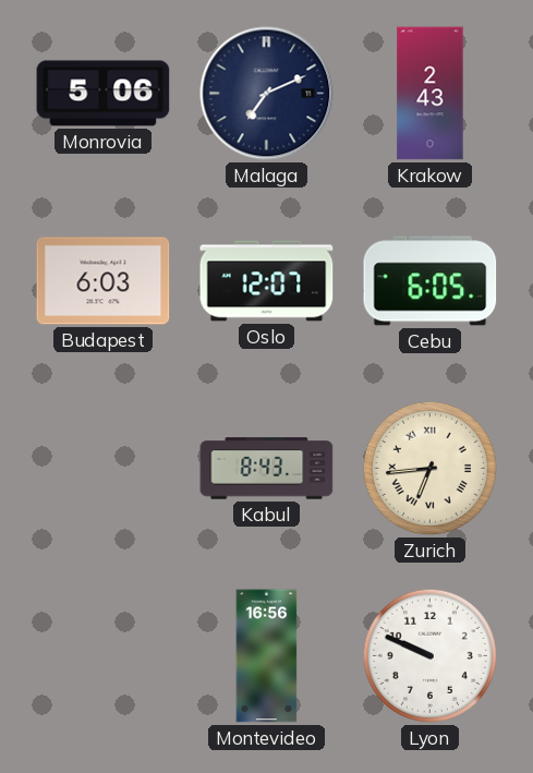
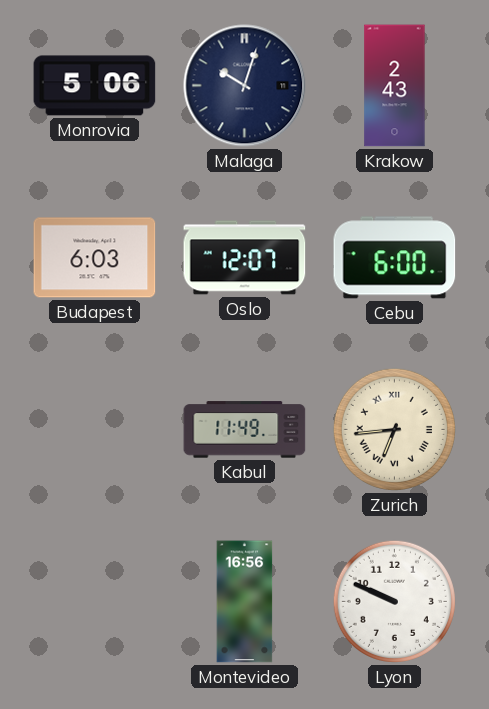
Malaga: 7:11 -> 10:03 (245, 86)
Cebu: 6:05 -> 6:00 (395, 258)
Kabul: 8:43 -> 11:49 (245, 430)
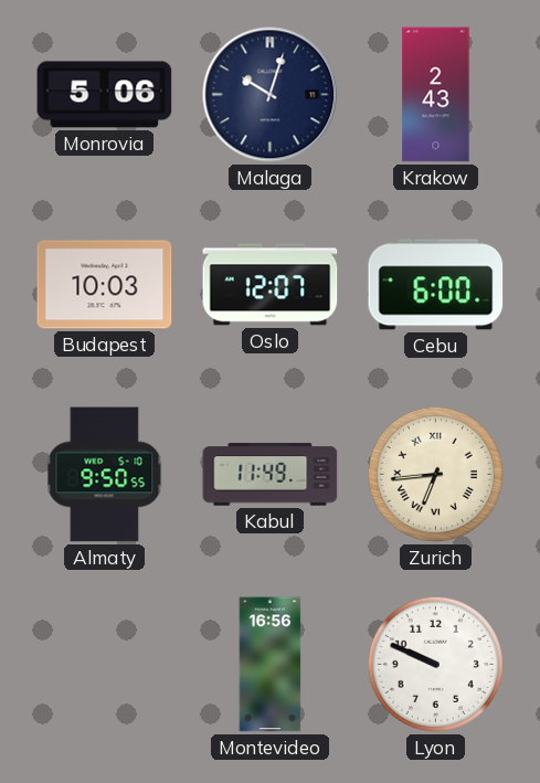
Budapest: 6:03 -> 10:03 (105, 285)
Almaty: none -> 9:50 (105, 475)
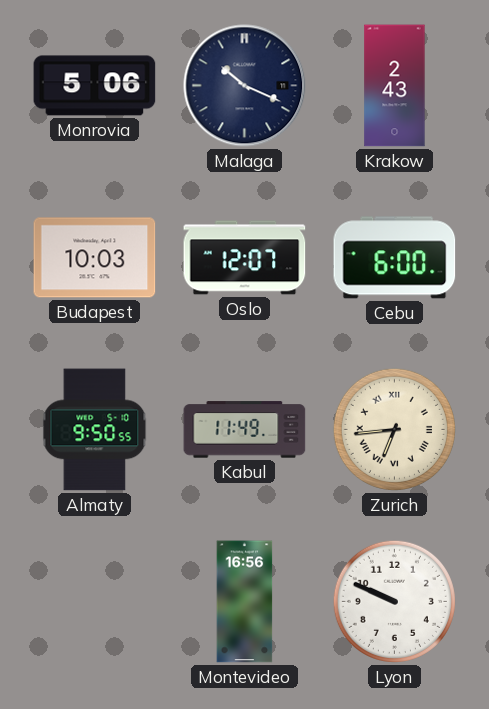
Malaga: 10:03 -> 10:19 (245, 86)
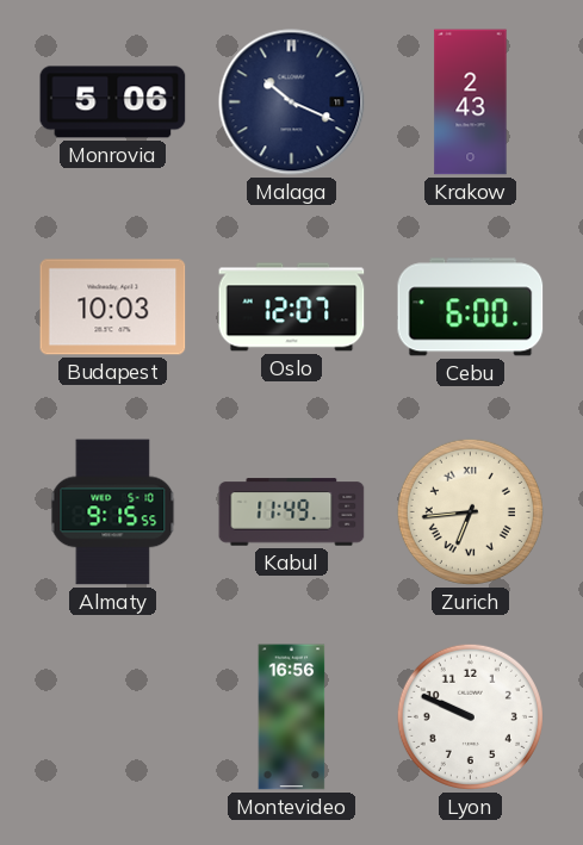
Almaty: 9:50 -> 9:15 (113, 512)
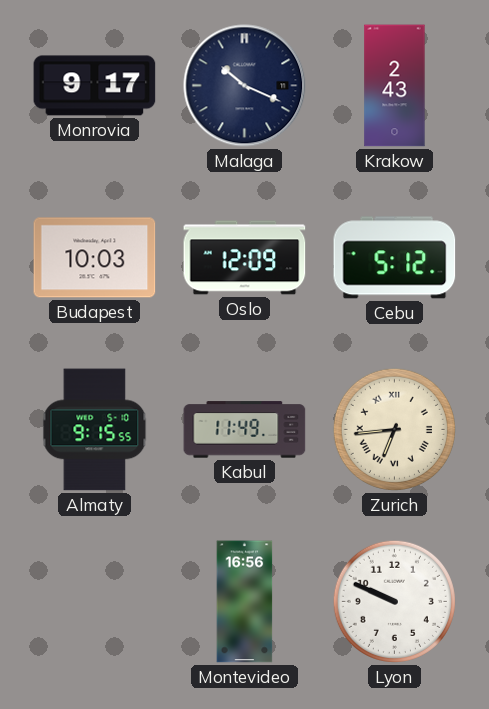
Monrovia: 5:06 -> 9:17 (95, 86)
Oslo: 12:07 -> 12:09 (245, 258)
Cebu: 6:00 -> 5:12 (395, 258)
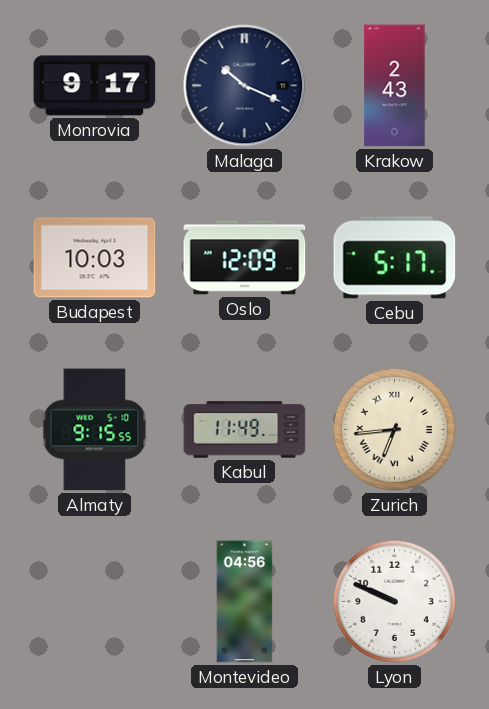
Cebu: 5:12 -> 5:17 (395, 258)
Montevideo: 16:56 -> 04:56 (245, 602)
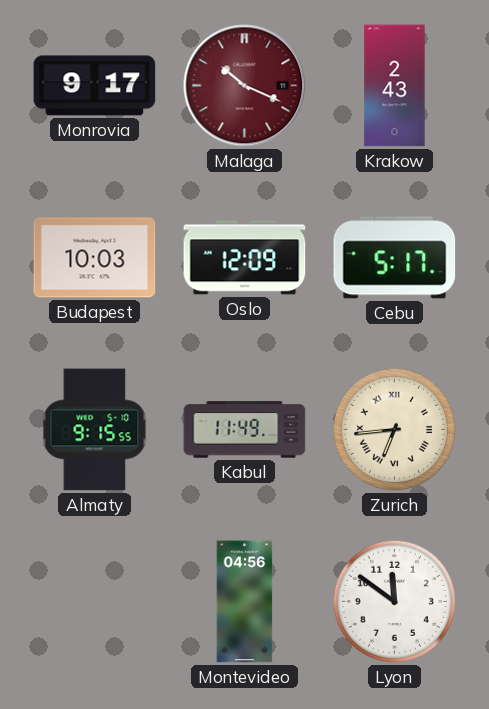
Malaga dial: navy -> burgundy (245, 86)
Lyon: 9:49 -> 11:51 (394, 601)
